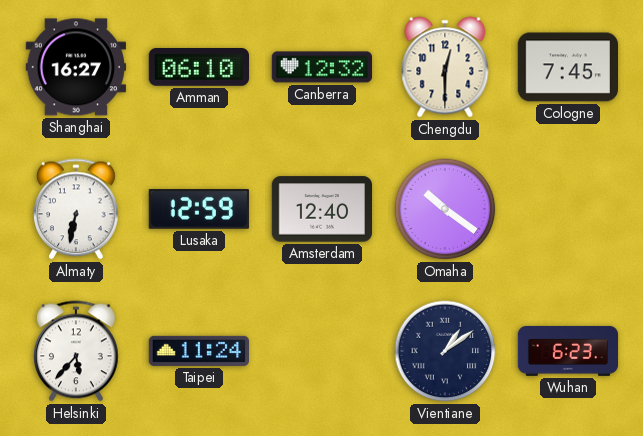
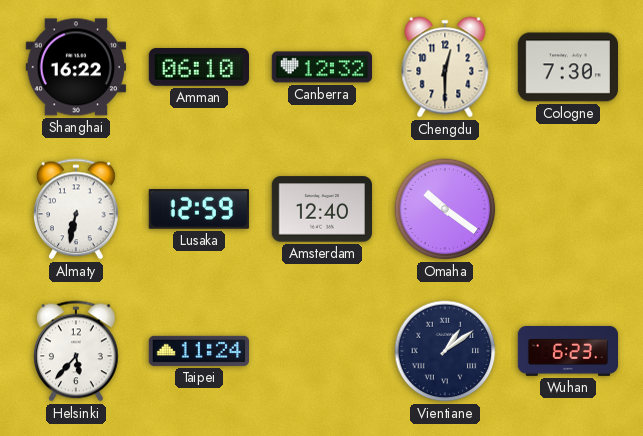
Shanghai: 16:27 -> 16:22 (75, 67)
Cologne: 7:45 -> 7:30 (567, 67)
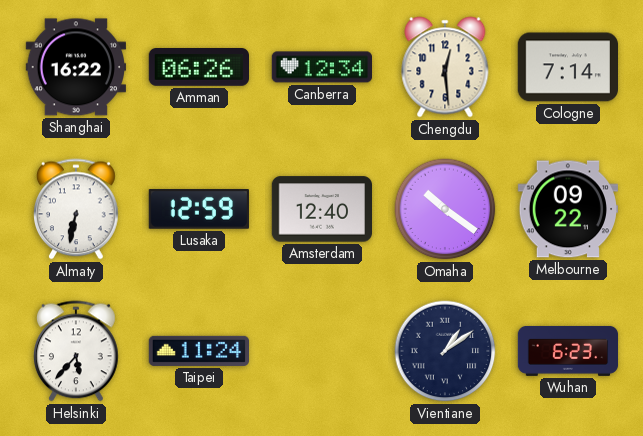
Amman: 06:10 -> 06:26 (198, 68)
Canberra: 12:32 -> 12:34 (321, 67)
Chengdu: 12:30 -> 12:29 (445, 67)
Cologne: 7:30 -> 7:14 (567, 67)
Melbourne: none -> 09:22 (567, 209)
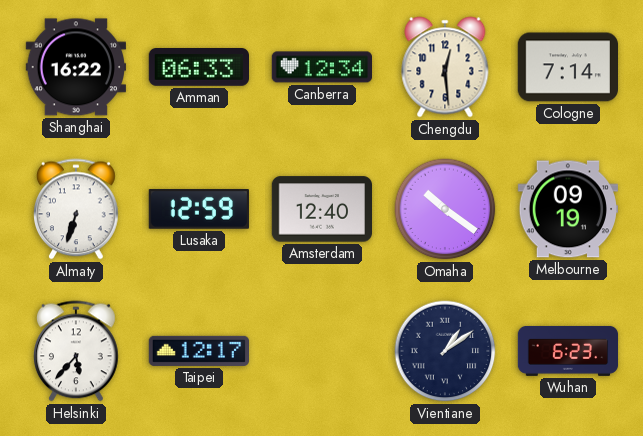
Amman: 06:26 -> 06:33 (198, 68)
Almaty: 6:32 -> 6:33 (77, 209)
Melbourne: 09:22 -> 09:19 (567, 209)
Taipei: 11:24 -> 12:17 (198, 351)
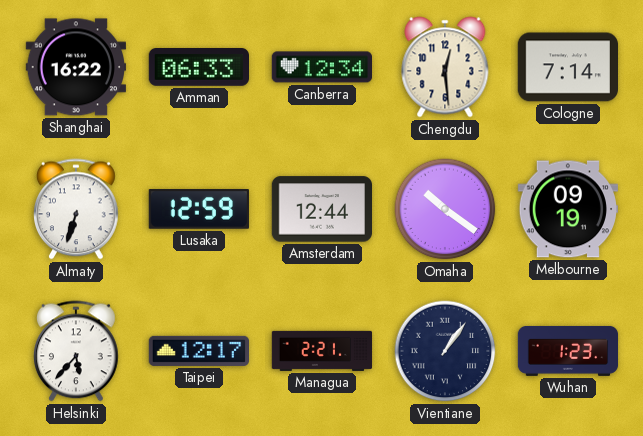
Amsterdam: 12:40 -> 12:44 (321, 209)
Managua: none -> 2:21 (322, 351)
Vientiane: 1:09 -> 1:06 (445, 351)
Wuhan: 6:23 -> 1:23 (568, 351)
